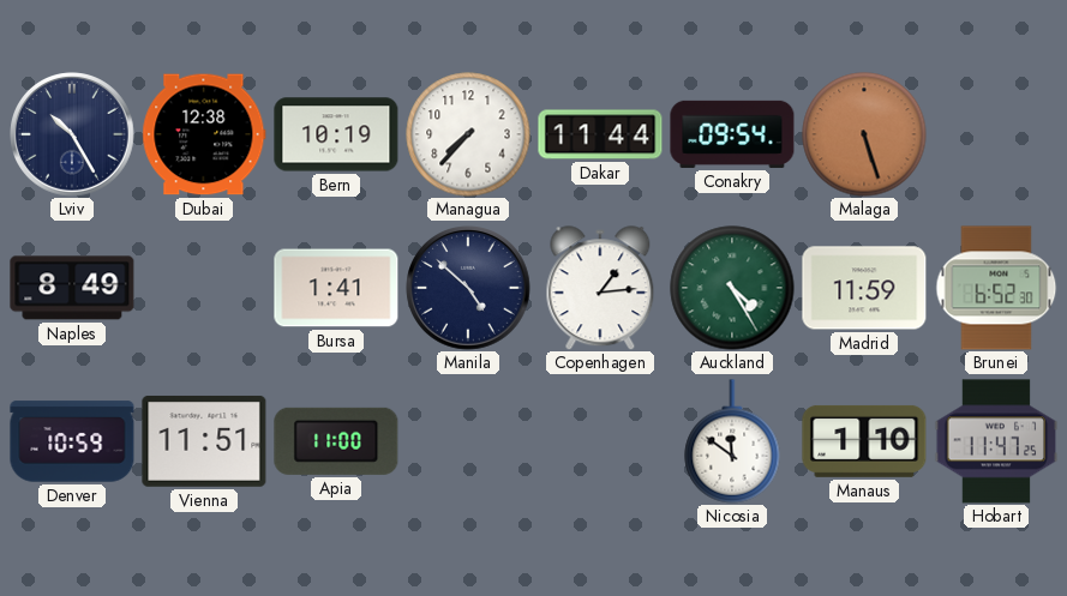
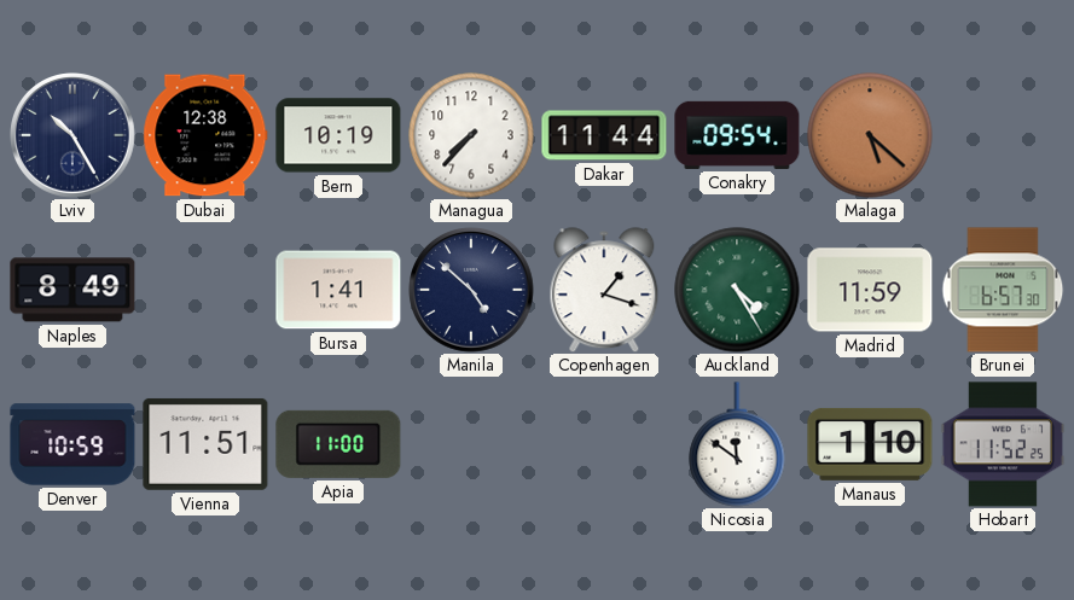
Malaga: 5:27 -> 5:22 (870, 135)
Copenhagen: 1:14 -> 1:18 (604, 290)
Brunei: 6:52 -> 6:57 (1003, 290)
Hobart: 11:47 -> 11:52 (1003, 444)
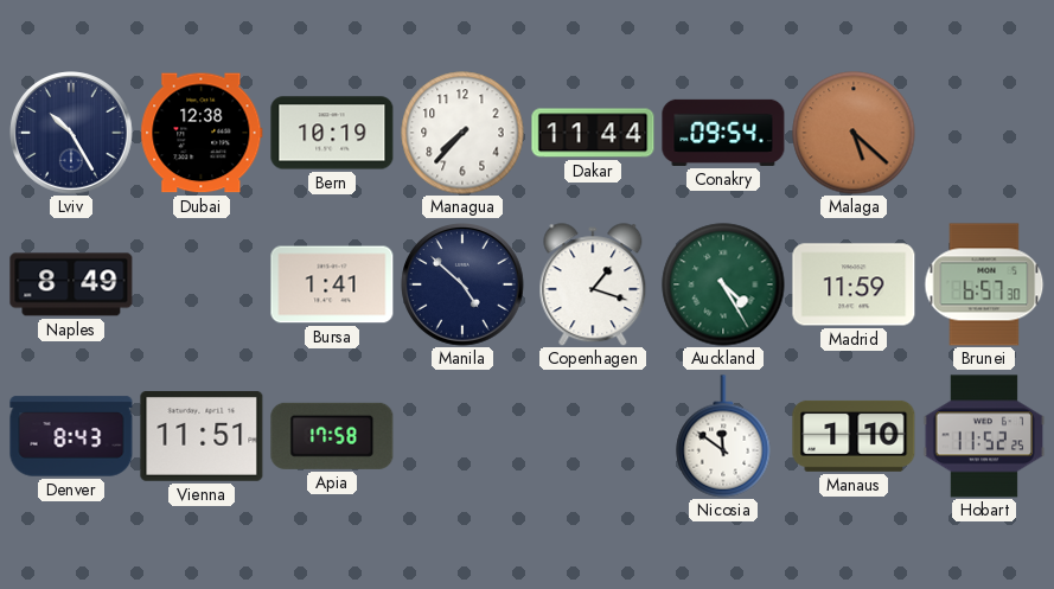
Denver: 10:59 -> 8:43 (71, 436)
Apia: 11:00 -> 17:58 (332, 436)
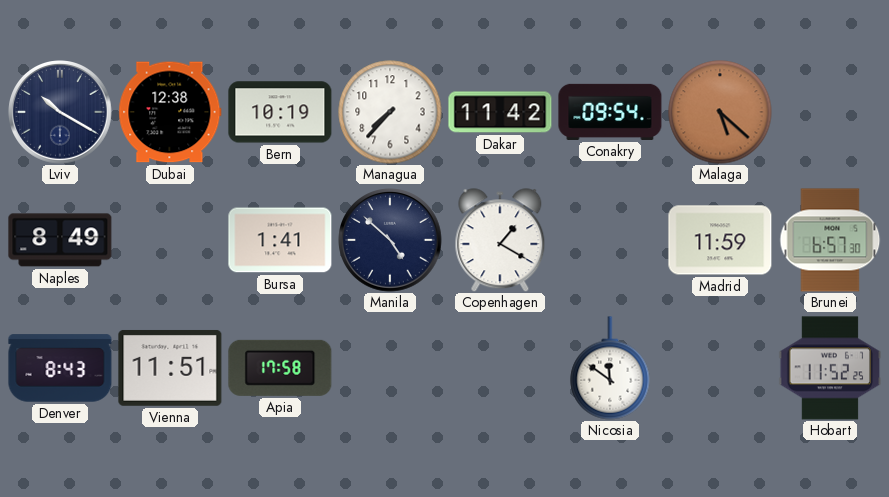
Lviv: 10:25 -> 10:20 (60, 112)
Dakar: 11:44 -> 11:42 (500, 112)
Copenhagen: 1:18 -> 1:20 (500, 240)
Auckland: 4:25 -> none (723, 284)
Manaus: 1:10 -> none (854, 436)
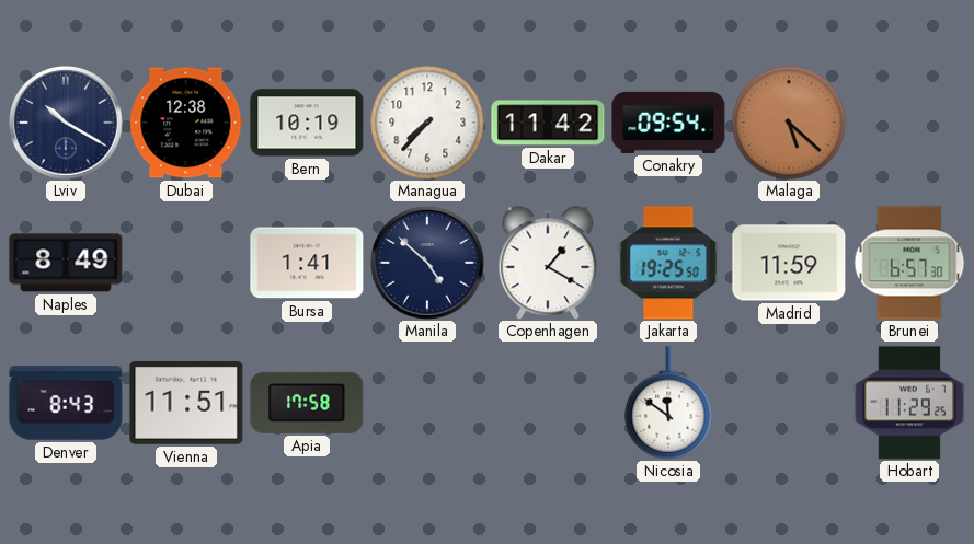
Jakarta: none -> 19:25 (668, 263)
Hobart: 11:52 -> 11:29 (909, 403)
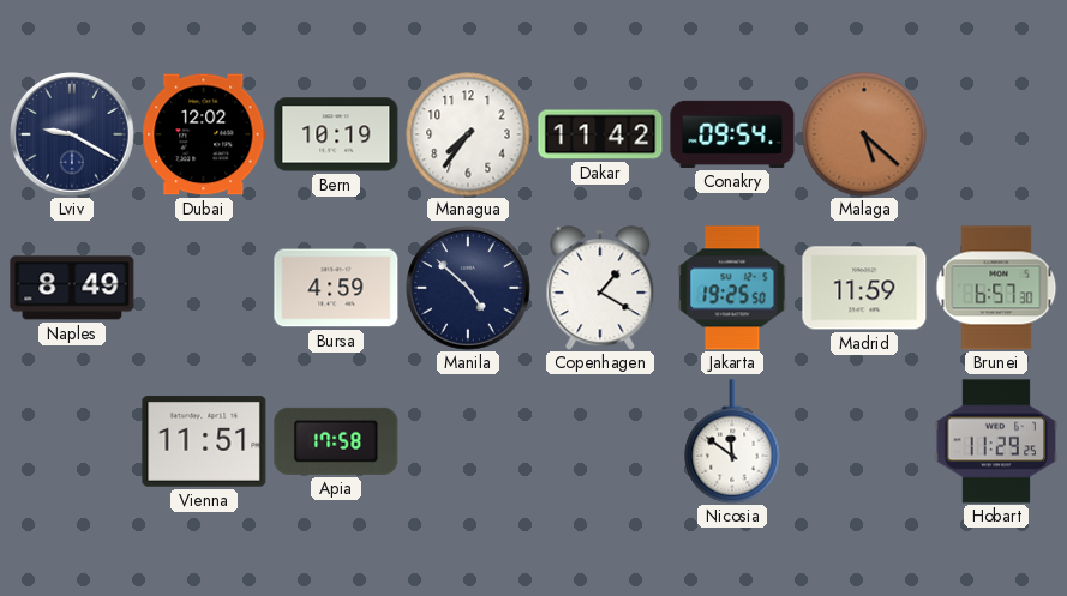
Lviv: 10:20 -> 9:20 (72, 134)
Dubai: 12:38 -> 12:02 (204, 134)
Managua: 7:37 -> 7:36 (468, 134)
Bursa: 1:41 -> 4:59 (336, 288)
Denver: 8:43 -> none (66, 403)
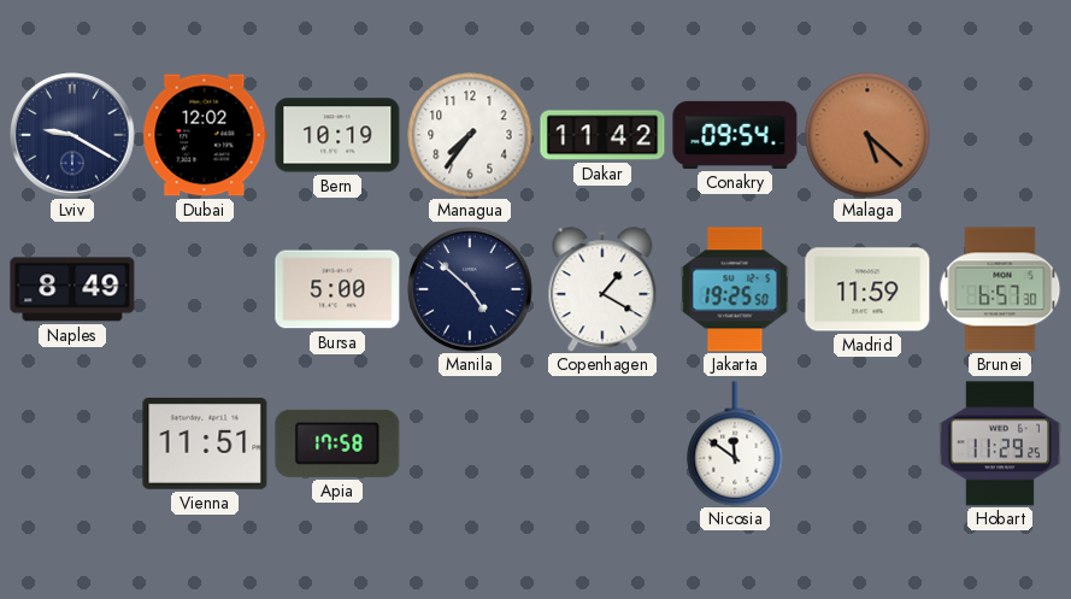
Bursa: 4:59 -> 5:00 (337, 289)
